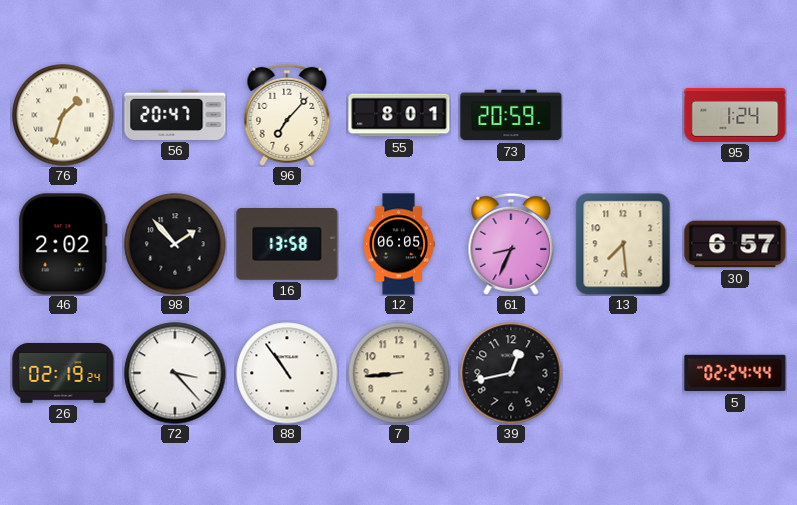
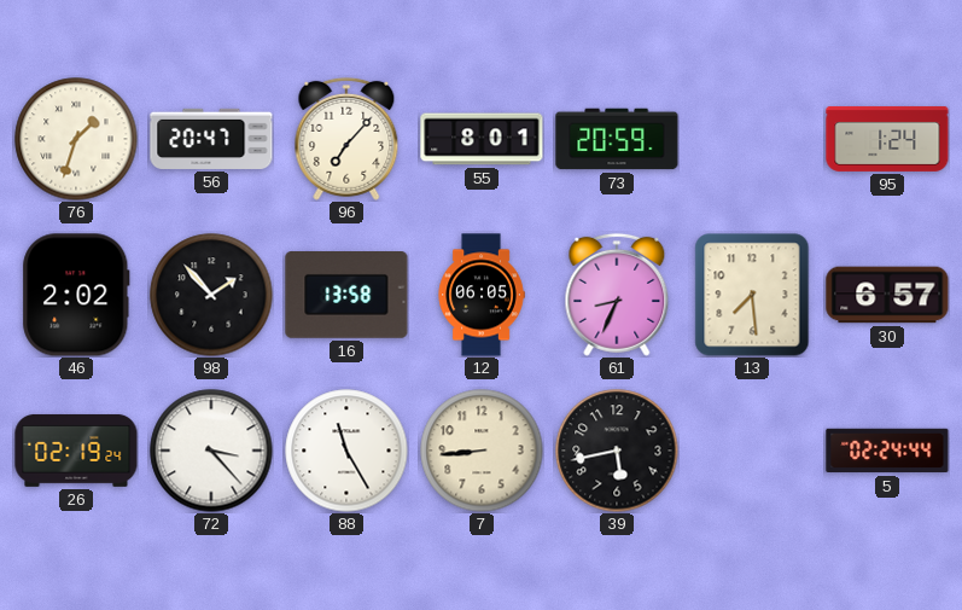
88: 10:54 -> 11:25 (346, 451)
39: 12:43 -> 5:43 (617, 451)
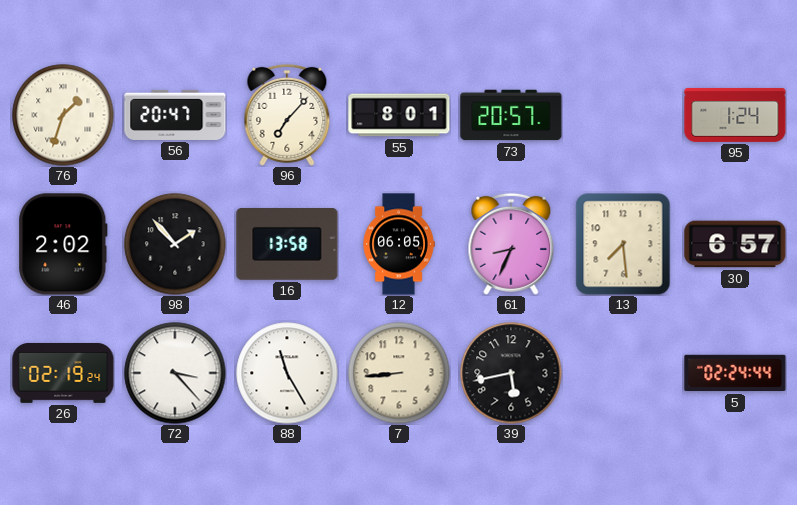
73: 20:59 -> 20:57 (511, 115)
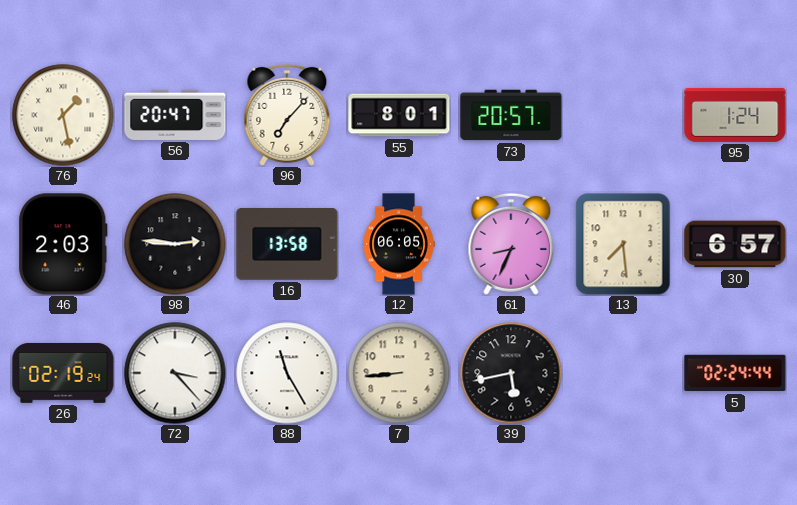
76: 1:33 -> 1:28 (63, 115)
46: 2:02 -> 2:03 (63, 244)
98: 1:53 -> 2:46 (175, 244)
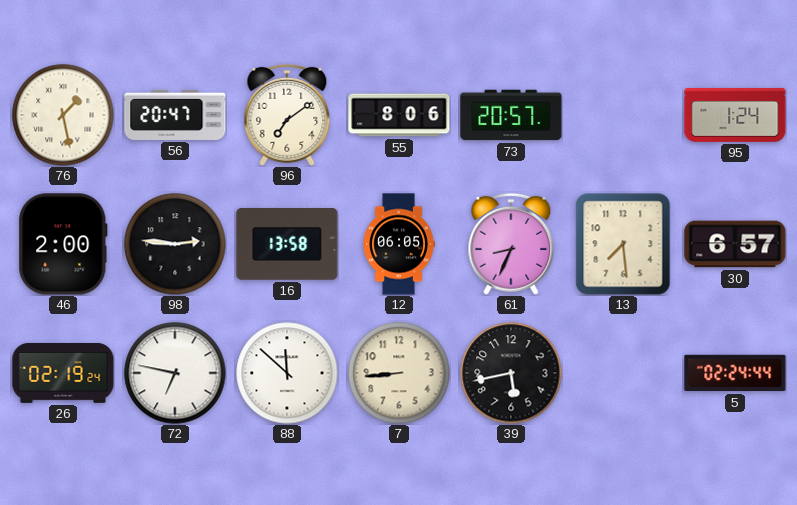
96: 7:07 -> 7:09 (287, 115)
55: 8:01 -> 8:06 (399, 115)
46: 2:03 -> 2:00 (63, 244)
72: 3:23 -> 6:47 (175, 373)
88: 11:25 -> 11:52 (287, 373)
